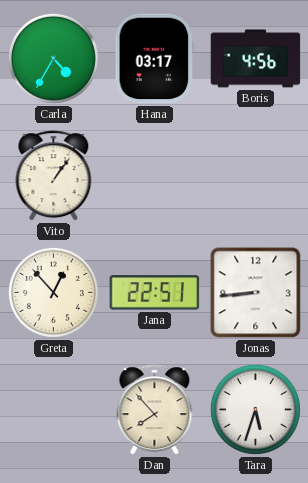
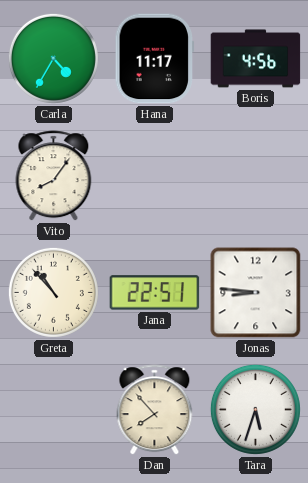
Hana: 03:17 -> 11:17 (155, 59)
Vito: 1:06 -> 8:06 (54, 176)
Greta: 12:53 -> 10:53 (53, 292)
Jonas: 8:44 -> 8:46 (256, 293)
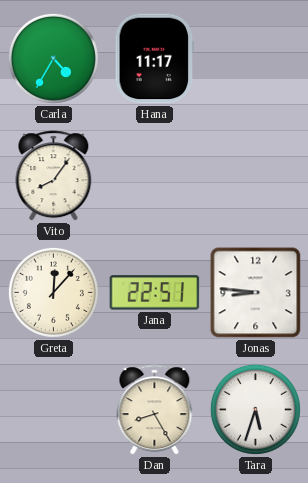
Boris: 4:56 -> none (256, 59)
Greta: 10:53 -> 12:07 (53, 292)
Dan: 7:53 -> 8:25 (155, 410)
